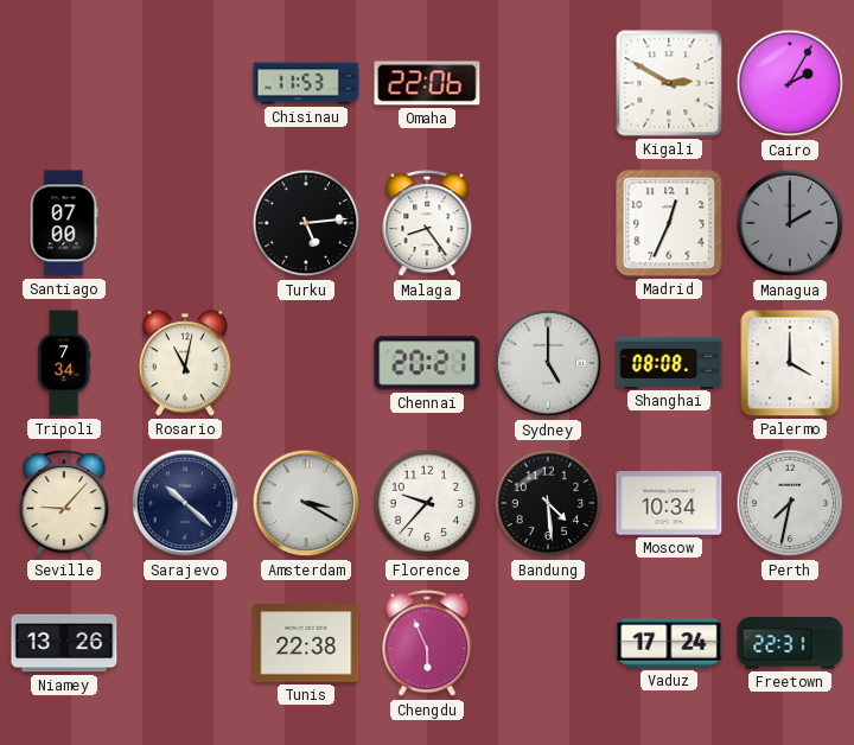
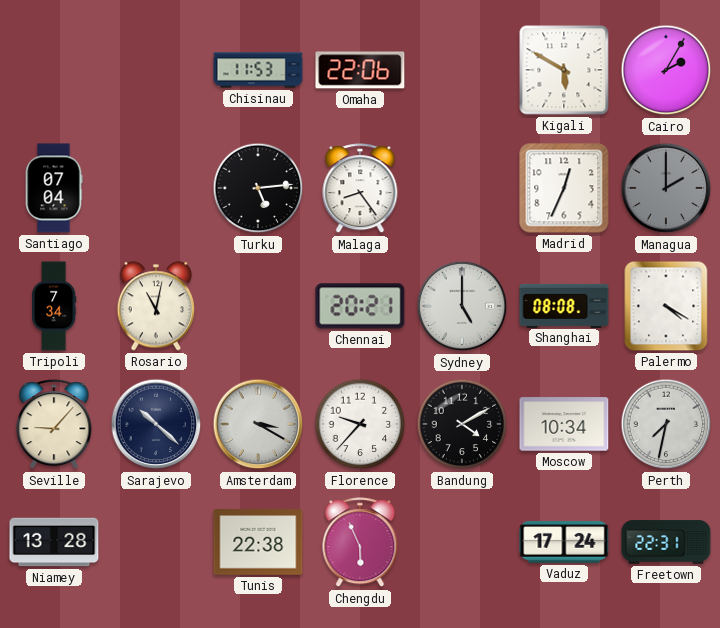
Kigali: 2:50 -> 5:50 (564, 70)
Santiago: 07:00 -> 07:04 (54, 188)
Palermo: 4:00 -> 4:20 (666, 306)
Bandung: 4:29 -> 4:10 (462, 424)
Niamey: 13:26 -> 13:28 (54, 542)
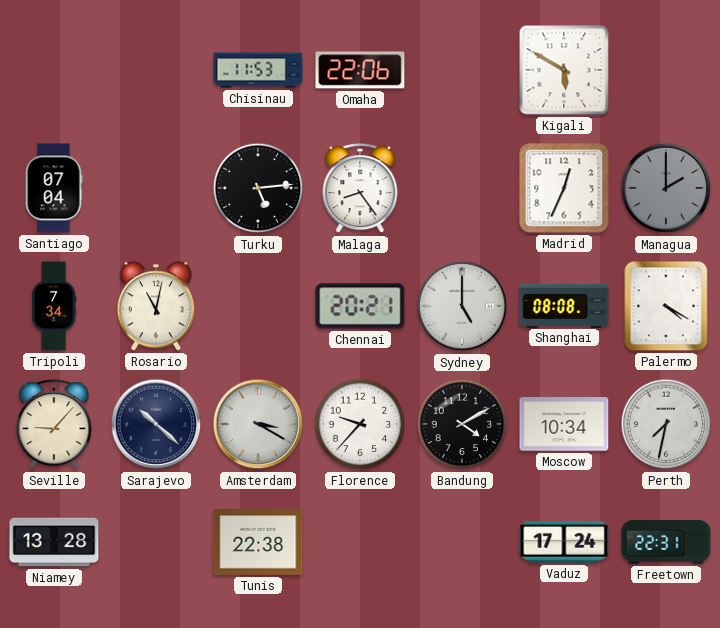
Cairo: 2:05 -> none (666, 70)
Chengdu: 5:56 -> none (360, 543)
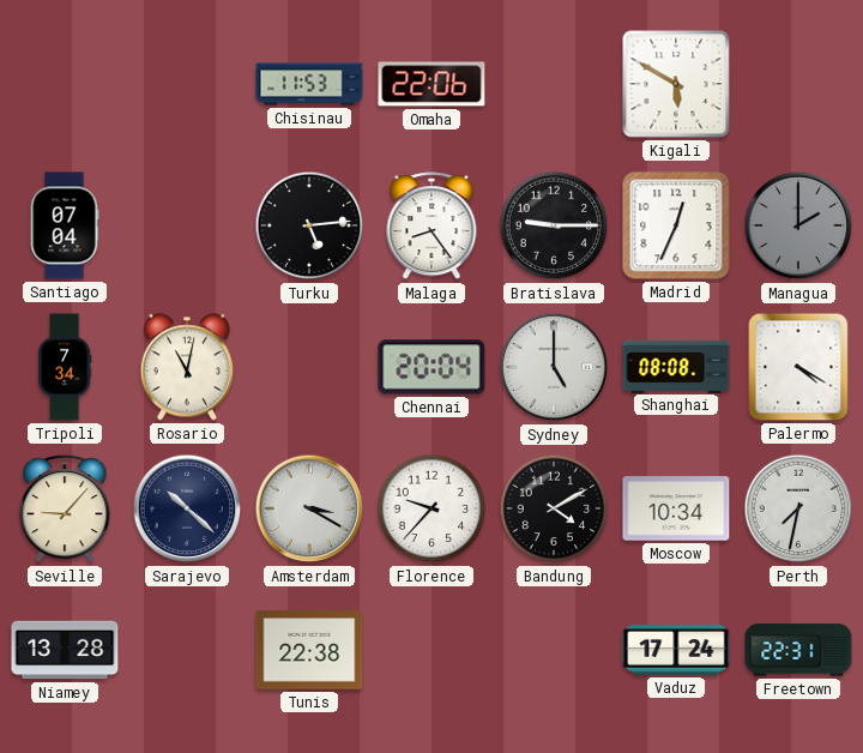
Bratislava: none -> 9:15 (554, 225)
Chennai: 20:21 -> 20:04 (431, 367)
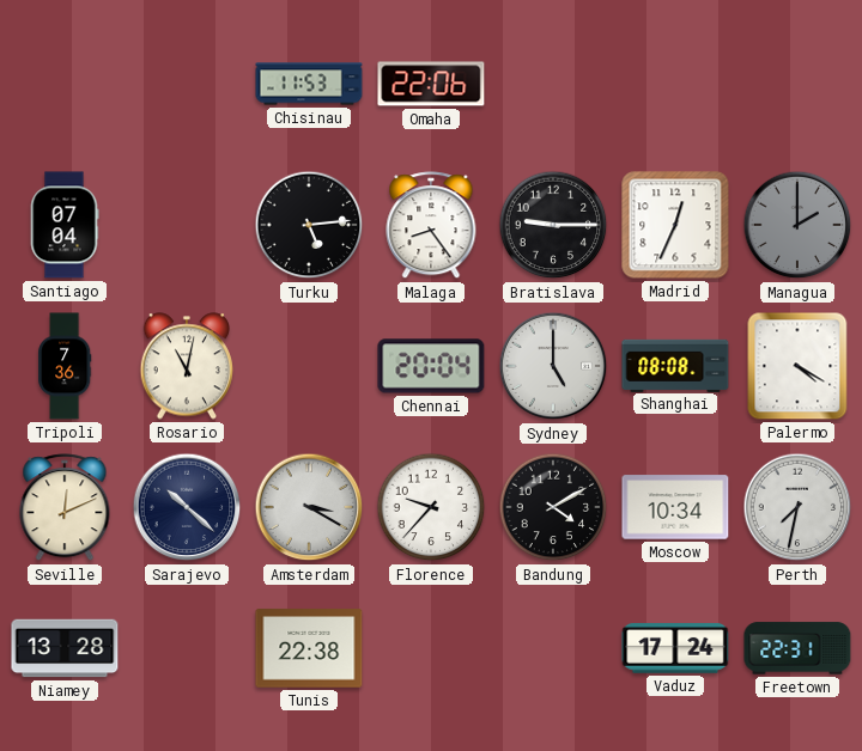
Kigali: 5:50 -> none (676, 84)
Tripoli: 7:34 -> 7:36 (65, 366)
Seville: 9:07 -> 12:11 (65, 508)
